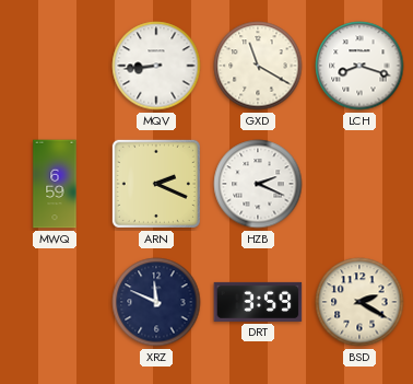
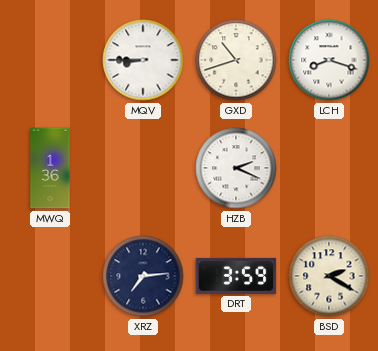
MQV: 8:44 -> 8:45 (143, 60)
GXD: 11:20 -> 10:42 (236, 60)
MWQ: 6:59 -> 1:36 (50, 168)
ARN: 2:19 -> none (156, 184)
XRZ: 11:49 -> 7:14 (143, 276)
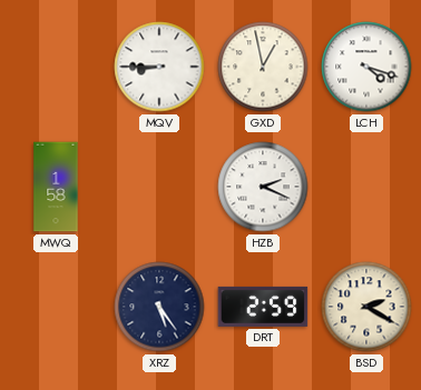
GXD: 10:42 -> 12:58 (263, 67)
LCH: 8:18 -> 4:18 (366, 67)
MWQ: 1:36 -> 1:58 (56, 187)
XRZ: 7:14 -> 5:24 (159, 307)
DRT: 3:59 -> 2:59 (263, 307)
